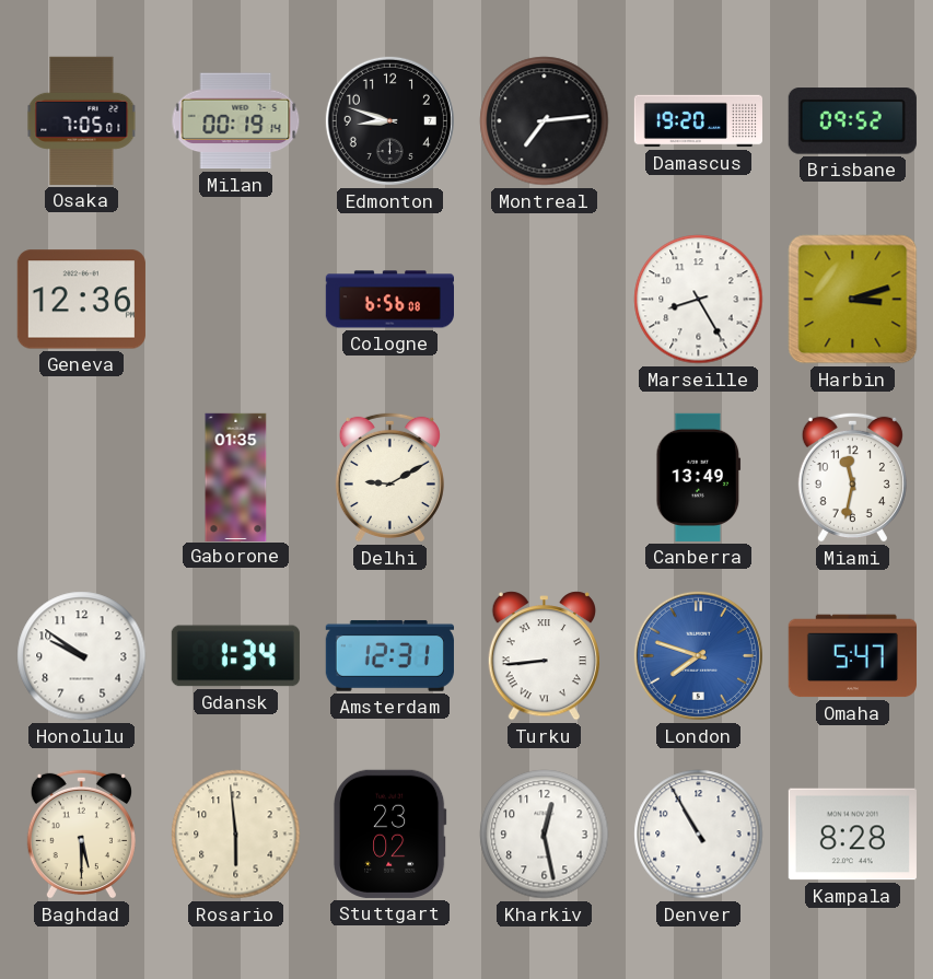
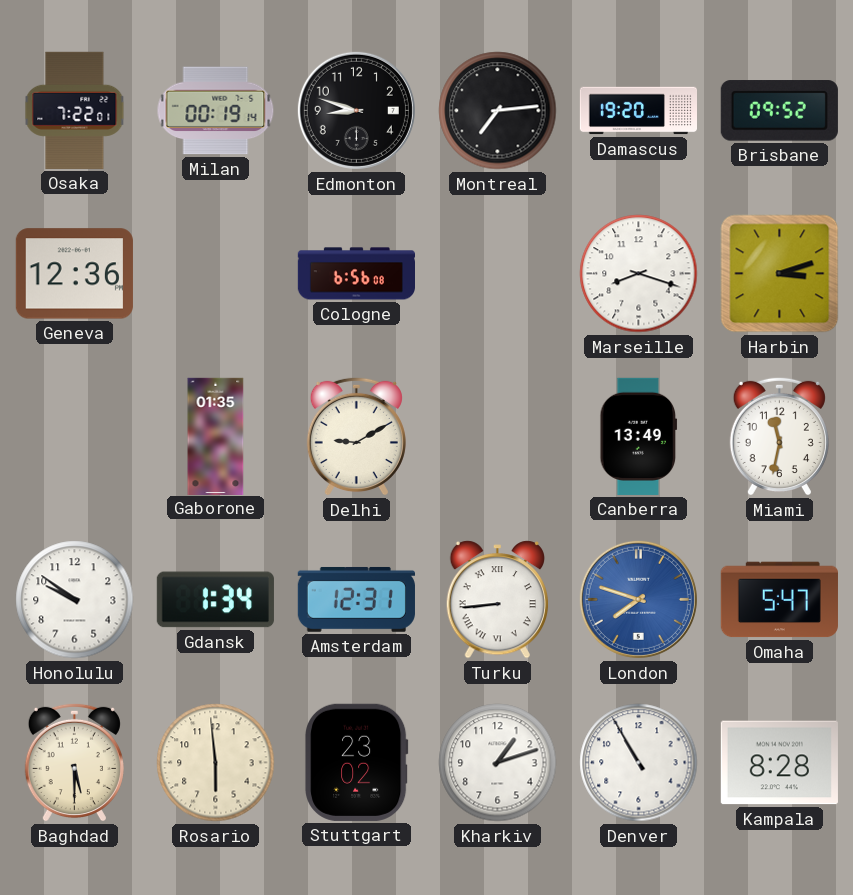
Osaka: 7:05 -> 7:22 (75, 110)
Marseille: 8:25 -> 8:18 (639, 274)
Kharkiv: 12:28 -> 1:12 (498, 763)
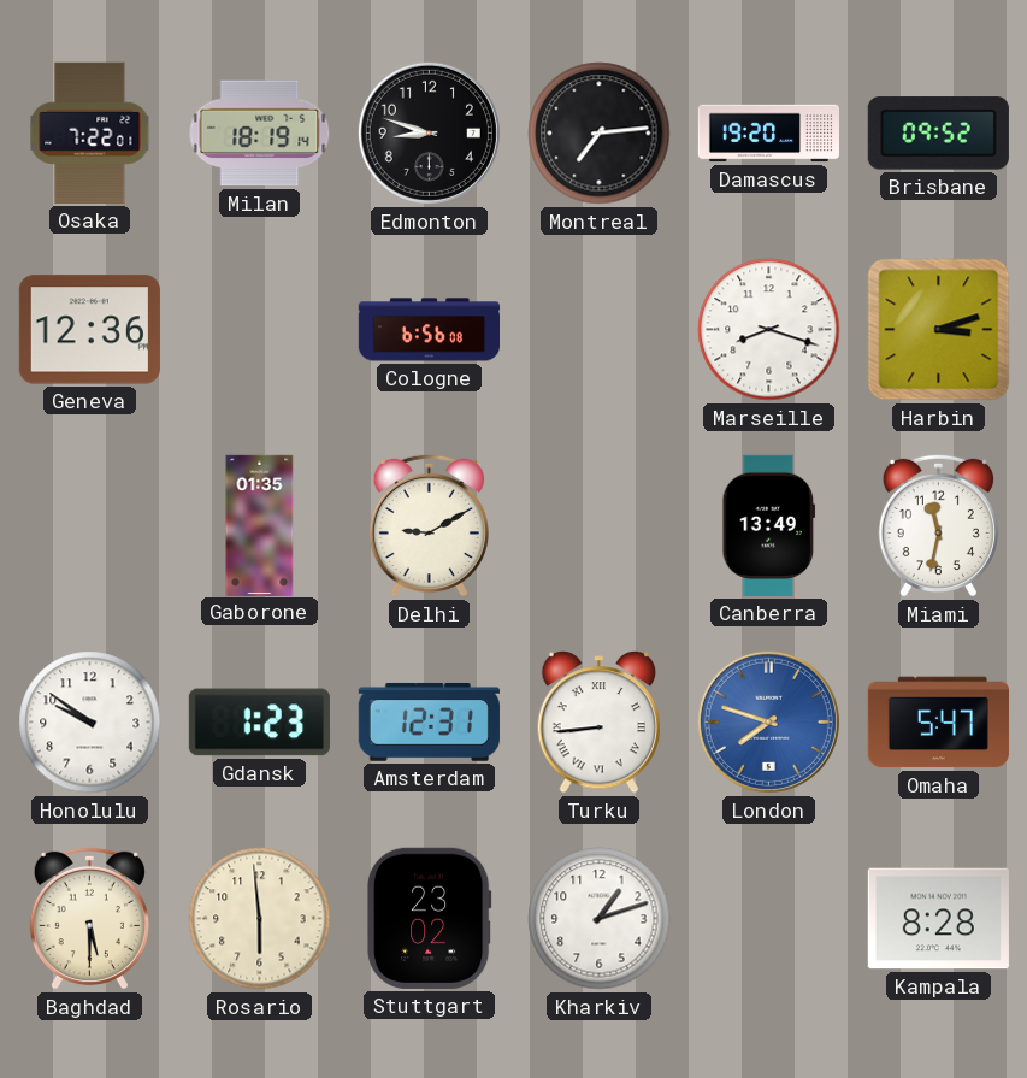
Milan: 00:19 -> 18:19 (260, 134)
Gdansk: 1:34 -> 1:23 (259, 723)
Denver: 10:55 -> none (639, 763)
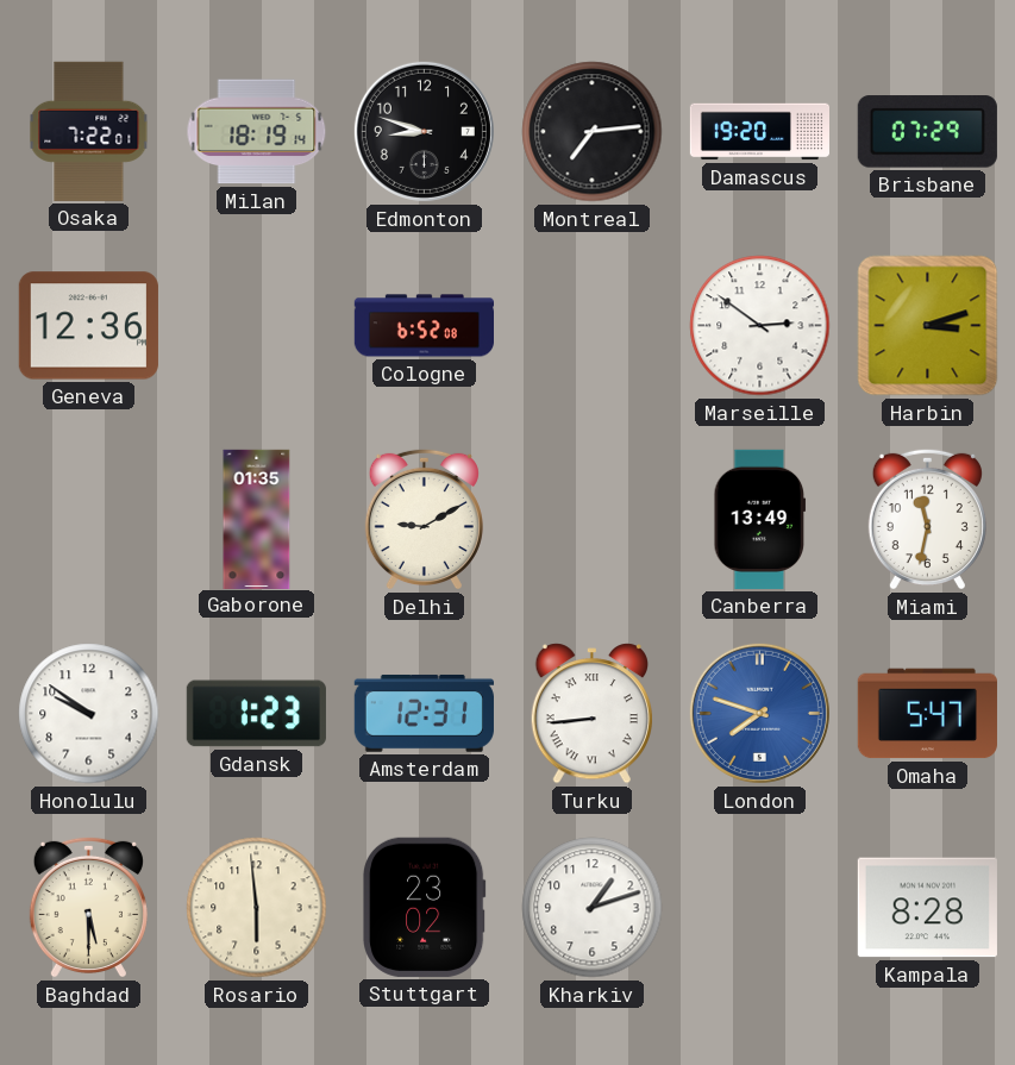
Brisbane: 09:52 -> 07:29 (927, 132)
Cologne: 6:56 -> 6:52 (424, 326)
Marseille: 8:18 -> 2:51 (760, 326)
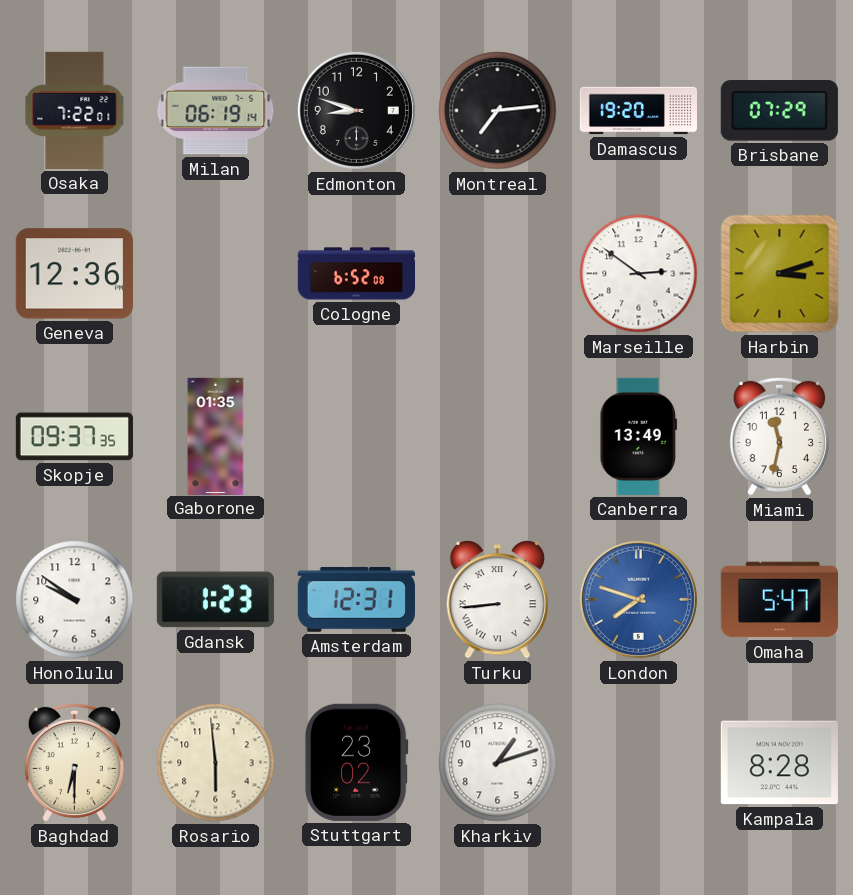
Milan: 18:19 -> 06:19 (216, 111)
Skopje: none -> 09:37 (74, 437)
Delhi: 9:10 -> none (424, 519)
Baghdad: 5:30 -> 6:30 (74, 762)
